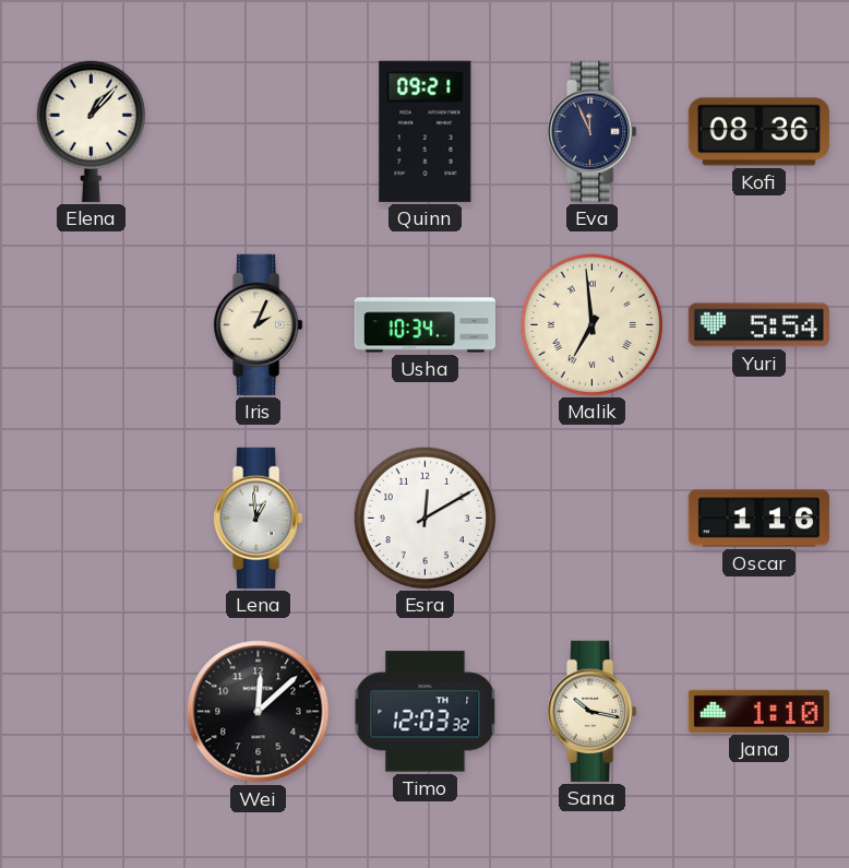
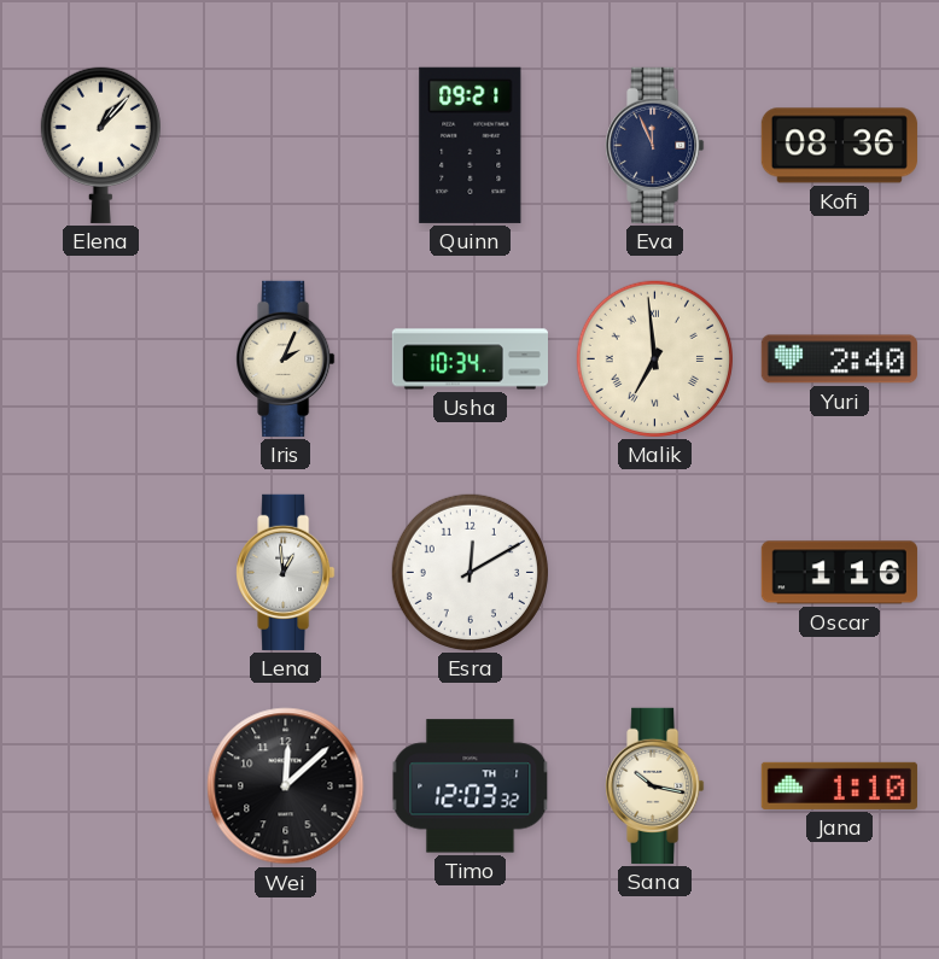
Yuri: 5:54 -> 2:40 (839, 359)
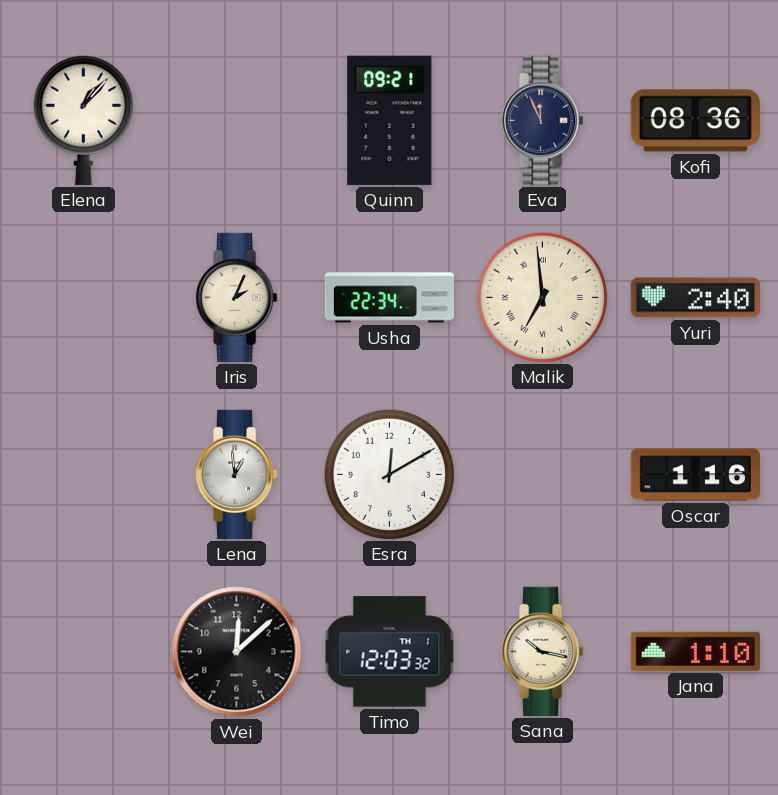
Usha: 10:34 -> 22:34 (389, 298)
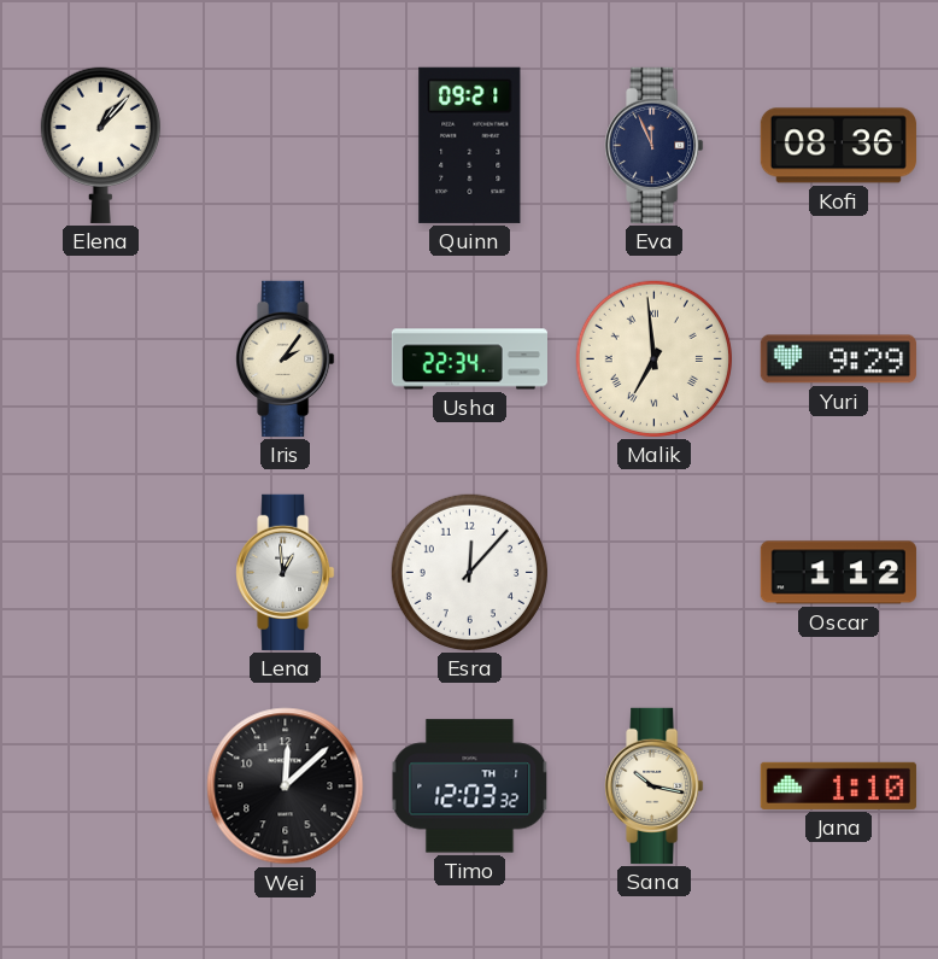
Iris: 2:04 -> 2:06 (286, 358)
Yuri: 2:40 -> 9:29 (838, 359)
Esra: 12:10 -> 12:07 (469, 572)
Oscar: 1:16 -> 1:12 (838, 573)
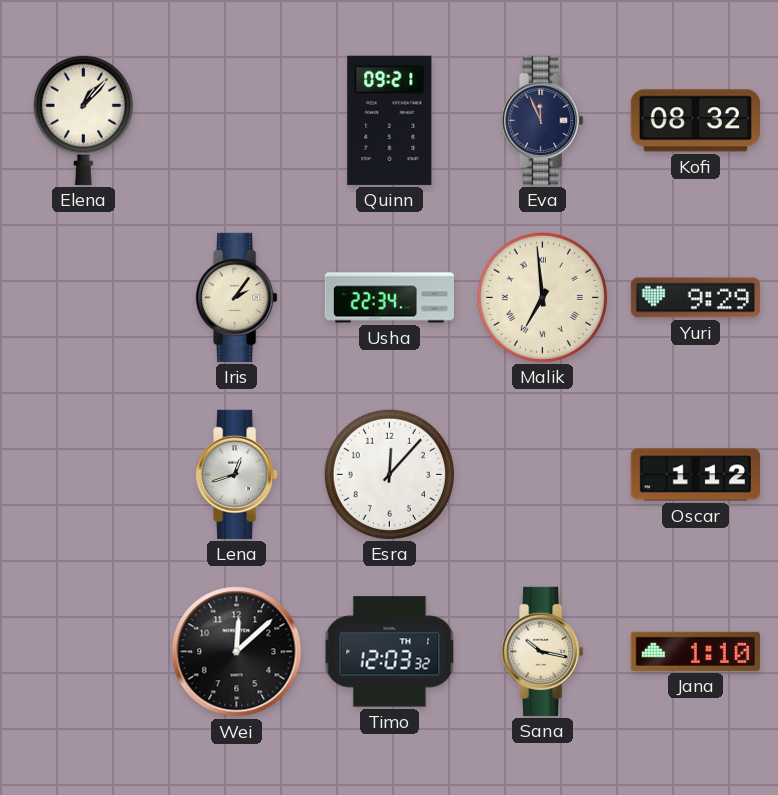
Kofi: 08:36 -> 08:32 (695, 121)
Lena: 12:59 -> 12:42 (237, 474)
